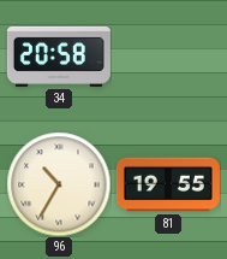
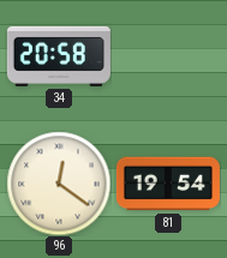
96: 10:35 -> 12:21 (59, 184)
81: 19:55 -> 19:54 (168, 184)
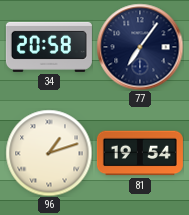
77: none -> 7:06 (140, 47)
96: 12:21 -> 1:12 (49, 153)
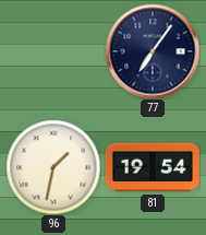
34: 20:58 -> none (49, 47)
96: 1:12 -> 1:32 (53, 167)
